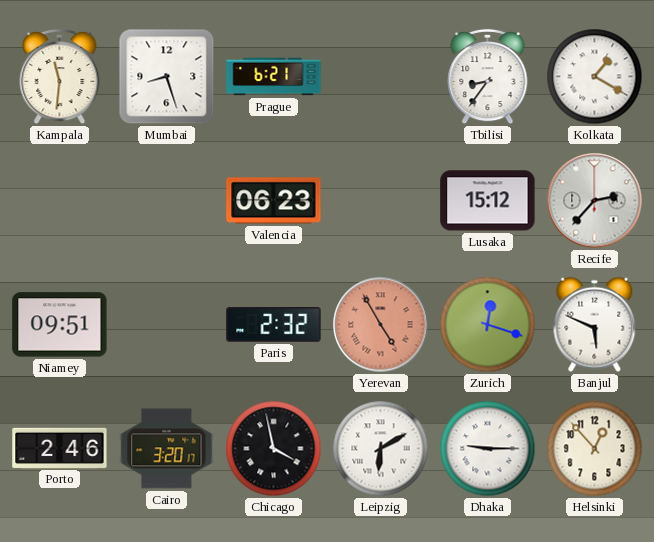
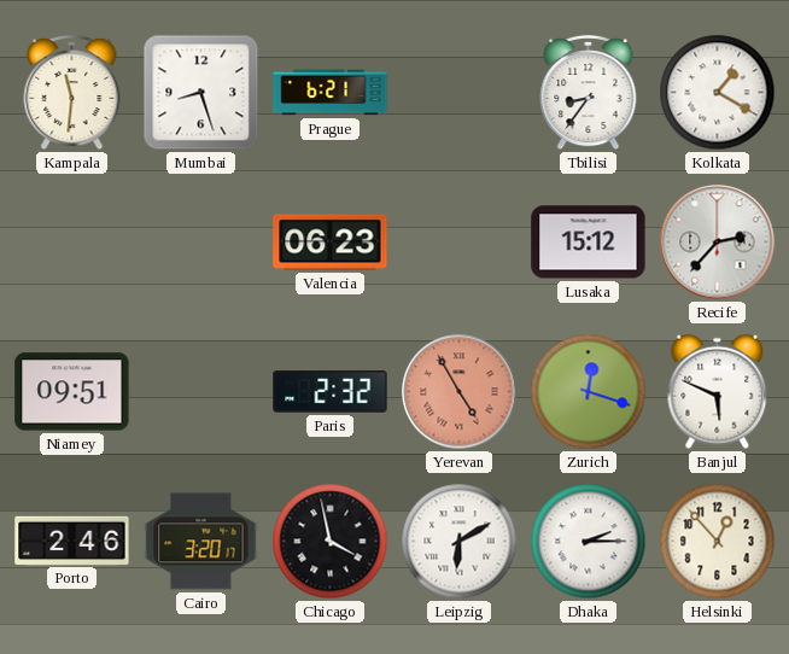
Dhaka: 9:15 -> 2:15 (589, 542)
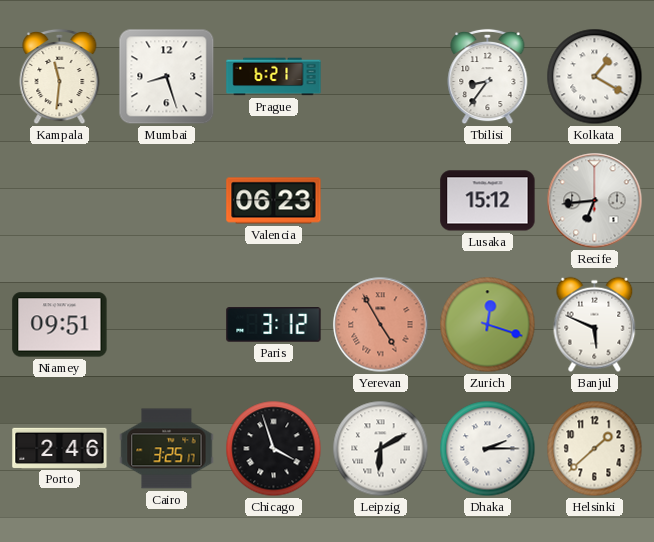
Recife: 2:37 -> 6:44 (595, 201)
Paris: 2:32 -> 3:12 (274, 325)
Cairo: 3:20 -> 3:25 (167, 449)
Chicago: 3:58 -> 3:57 (274, 449)
Helsinki: 12:53 -> 1:38 (595, 449)
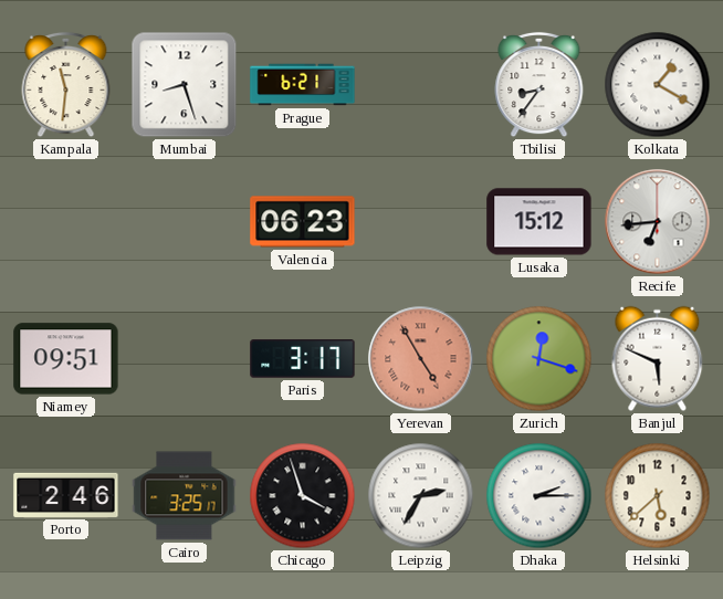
Paris: 3:12 -> 3:17 (303, 359)
Leipzig: 6:10 -> 2:35 (421, 496)
Helsinki: 1:38 -> 5:38 (658, 496)
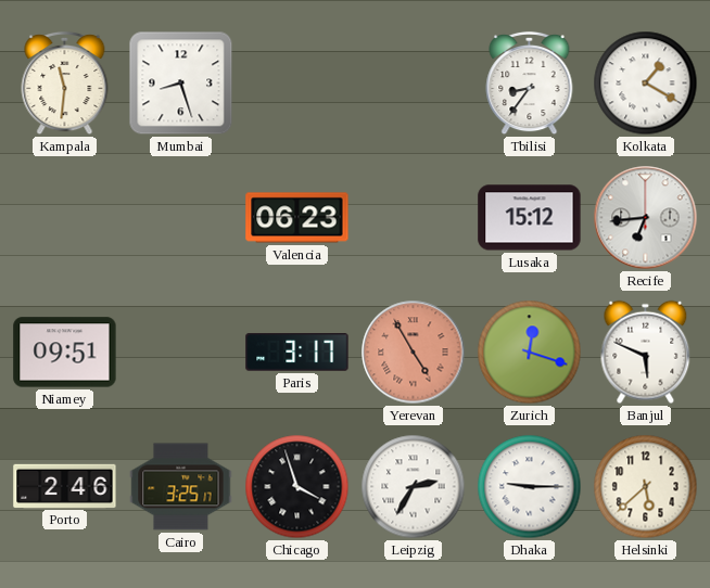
Prague: 6:21 -> none (303, 85)
Dhaka: 2:15 -> 9:15 (530, 487)
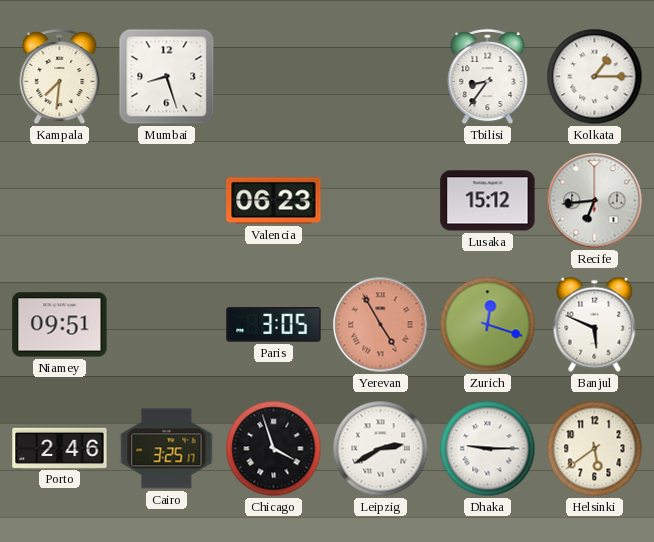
Kampala: 11:31 -> 7:31 (60, 77)
Kolkata: 1:20 -> 1:15 (595, 77)
Paris: 3:17 -> 3:05 (274, 325)
Leipzig: 2:35 -> 2:40 (381, 449)
Helsinki: 5:38 -> 5:39 (595, 449)
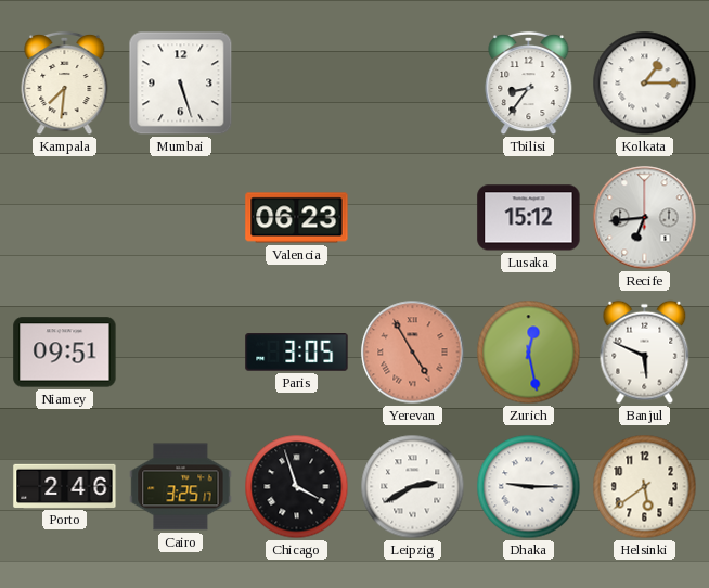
Mumbai: 8:27 -> 5:27 (181, 84)
Zurich: 12:18 -> 12:28 (529, 353)
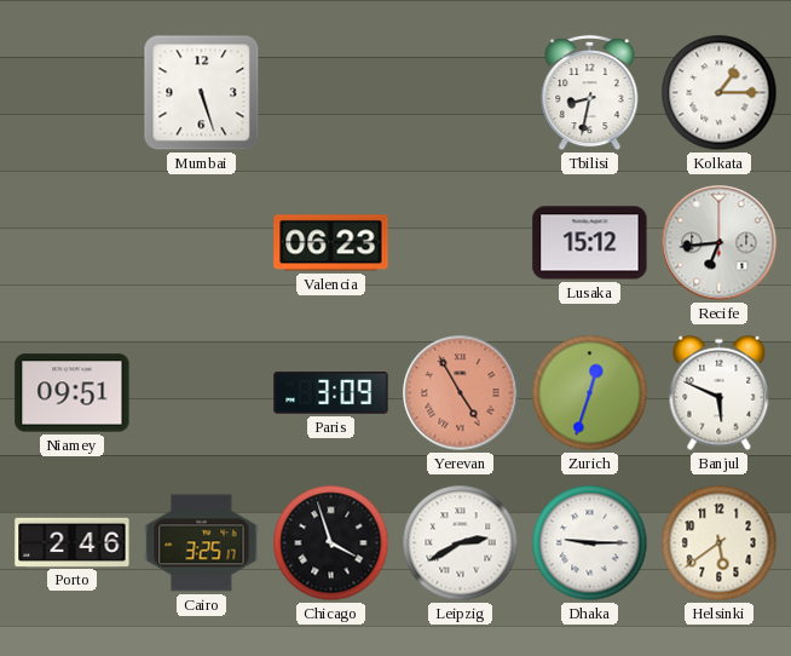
Kampala: 7:31 -> none (65, 84)
Tbilisi: 8:36 -> 8:32 (590, 93)
Paris: 3:05 -> 3:09 (331, 393)
Zurich: 12:28 -> 12:33 (590, 393)
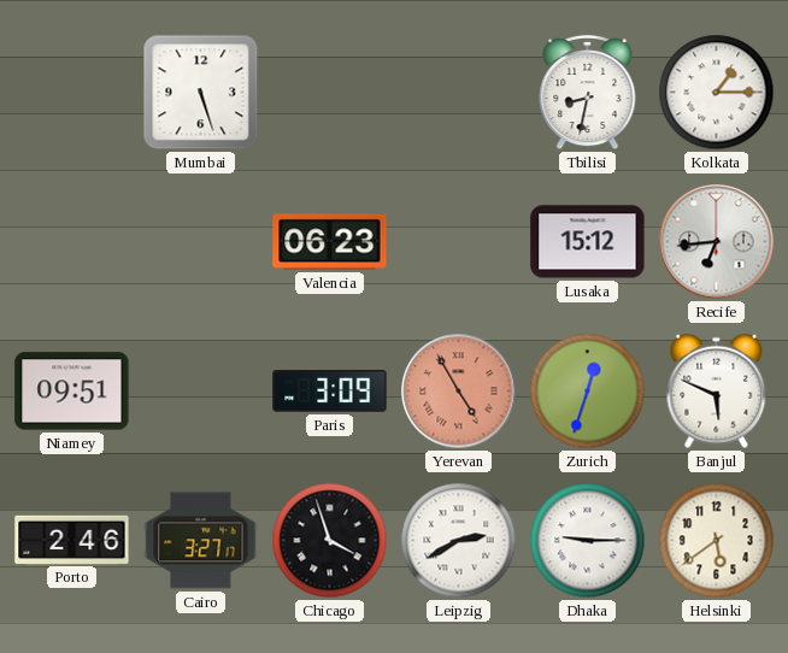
Cairo: 3:25 -> 3:27 (201, 541)
